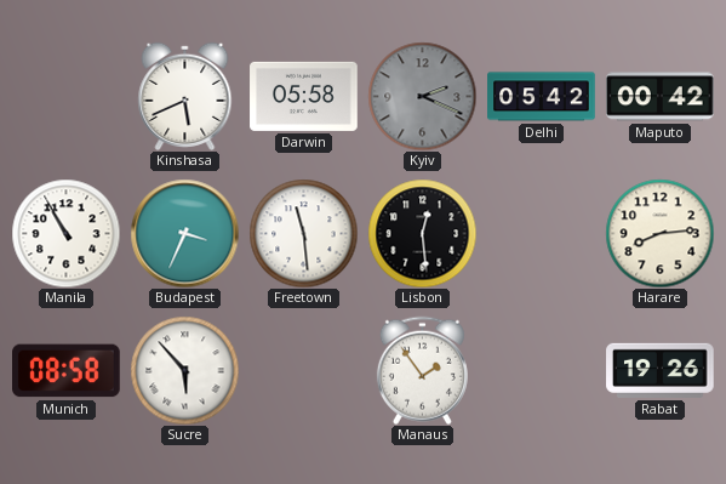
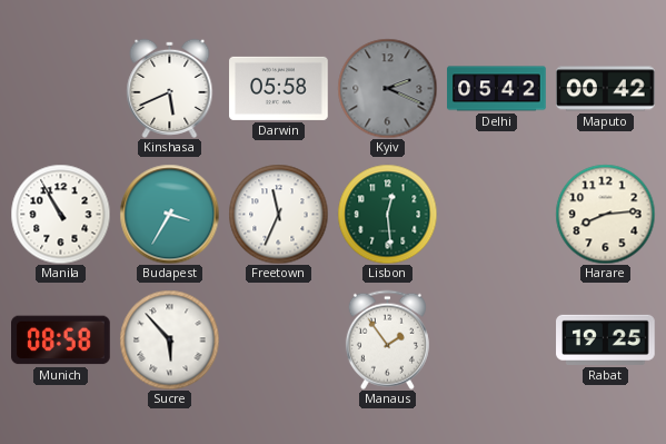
Budapest: 3:34 -> 3:35 (169, 214)
Freetown: 11:29 -> 11:34 (278, 214)
Lisbon dial: black -> green (387, 214)
Rabat: 19:26 -> 19:25 (606, 339)
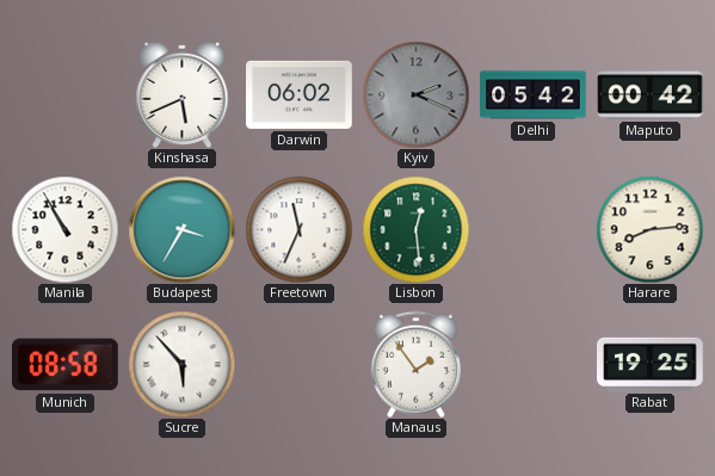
Darwin: 05:58 -> 06:02 (300, 94)
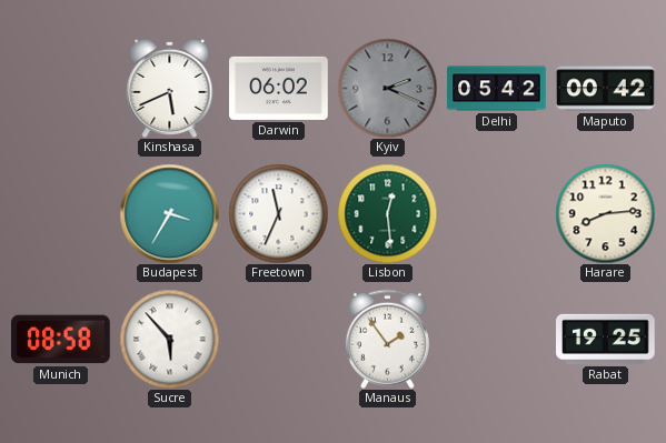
Manila: 10:55 -> none (64, 229)
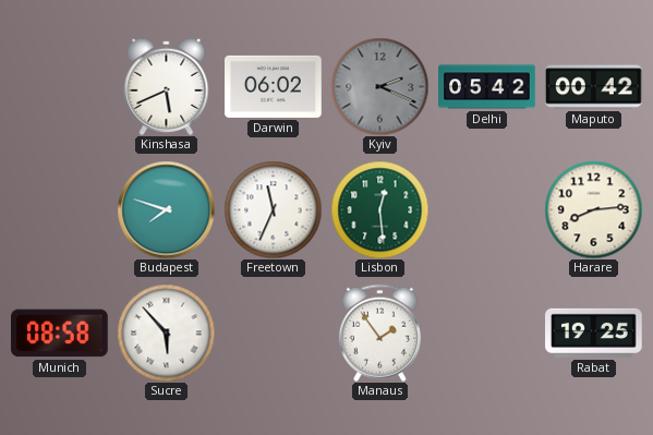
Budapest: 3:35 -> 7:48 (166, 209)
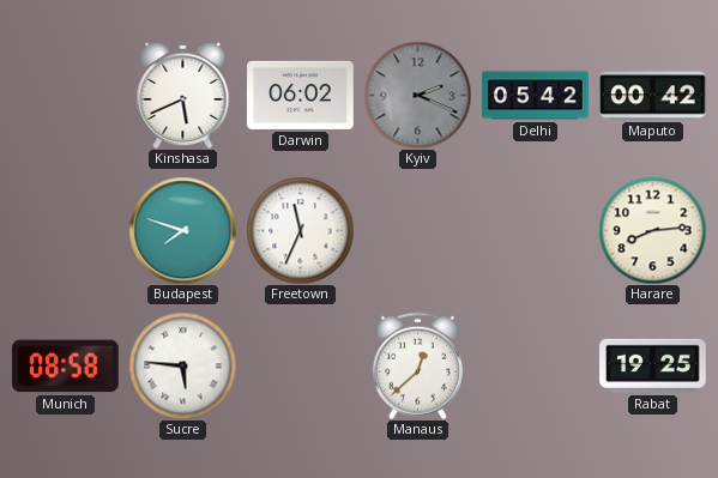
Lisbon: 12:29 -> none (379, 209)
Sucre: 5:53 -> 5:46 (182, 365)
Manaus: 1:54 -> 12:38 (417, 365)
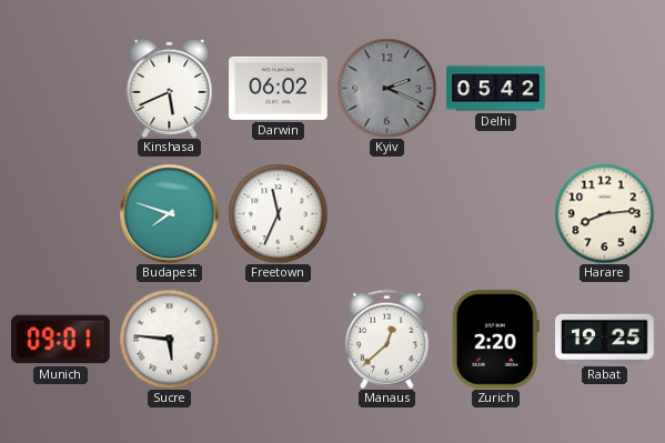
Maputo: 00:42 -> none (653, 96)
Munich: 08:58 -> 09:01 (61, 340)
Zurich: none -> 2:20 (495, 340)
